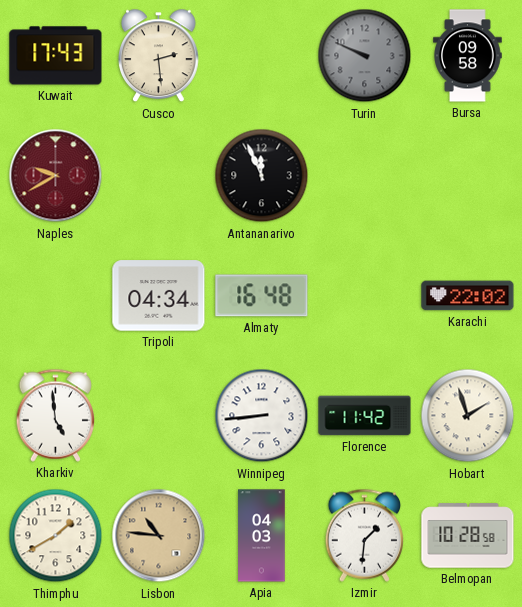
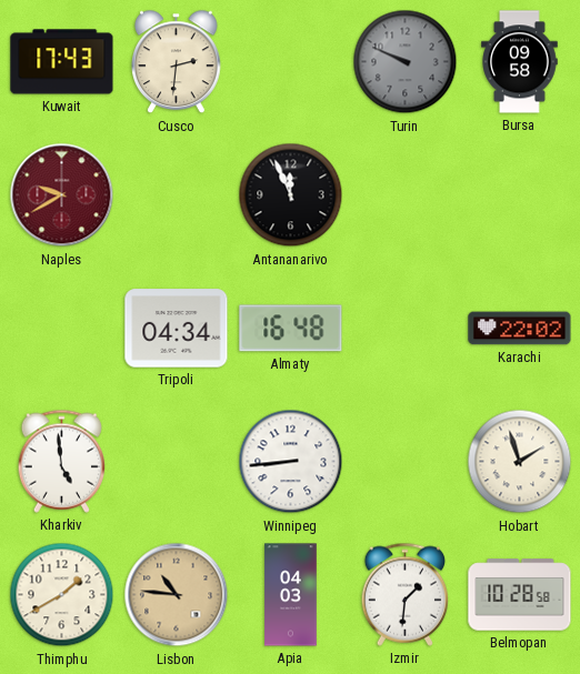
Cusco: 2:29 -> 2:31 (177, 62)
Florence: 11:42 -> none (365, 416)
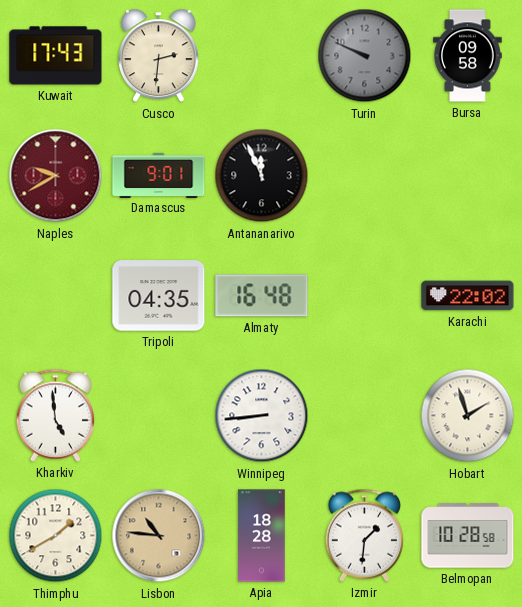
Damascus: none -> 9:01 (159, 175)
Tripoli: 04:34 -> 04:35 (159, 296)
Apia: 04:03 -> 18:28 (262, 536)
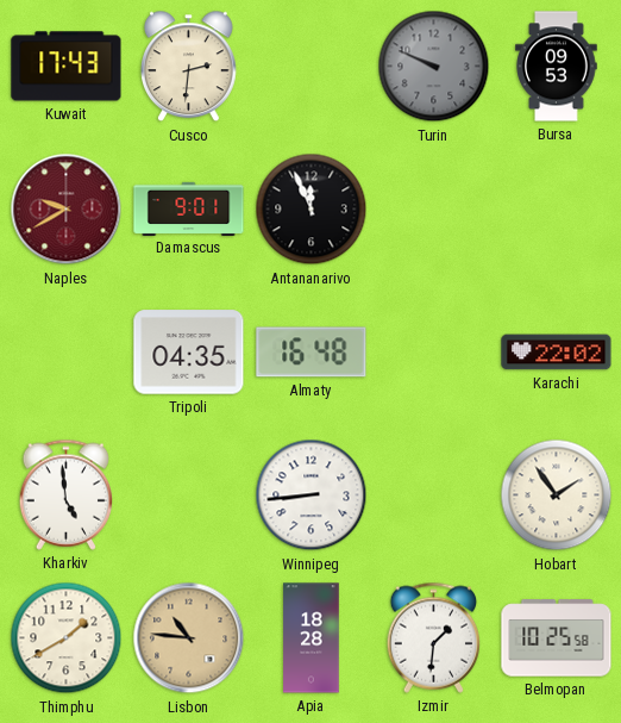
Bursa: 09:58 -> 09:53 (557, 67)
Hobart: 1:57 -> 1:54 (557, 495)
Belmopan: 10:28 -> 10:25 (557, 638)
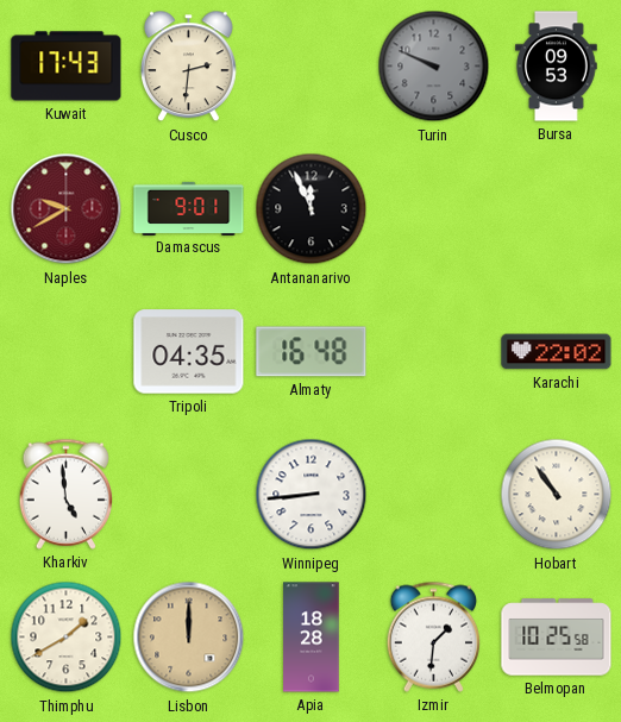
Hobart: 1:54 -> 10:54 (557, 495)
Lisbon: 10:46 -> 12:00 (189, 638)
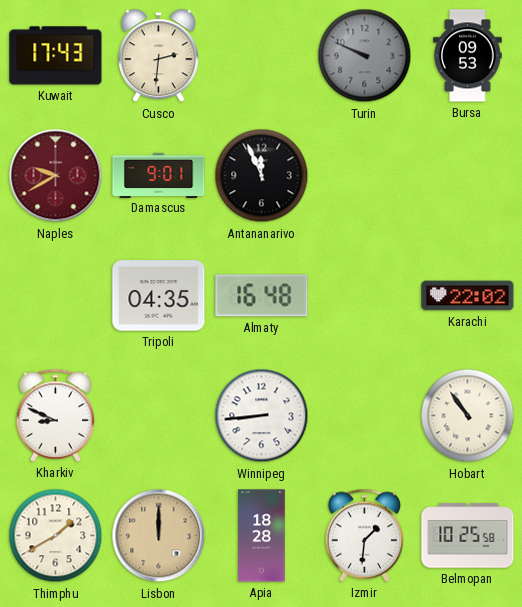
Kharkiv: 4:59 -> 8:49 (55, 415)
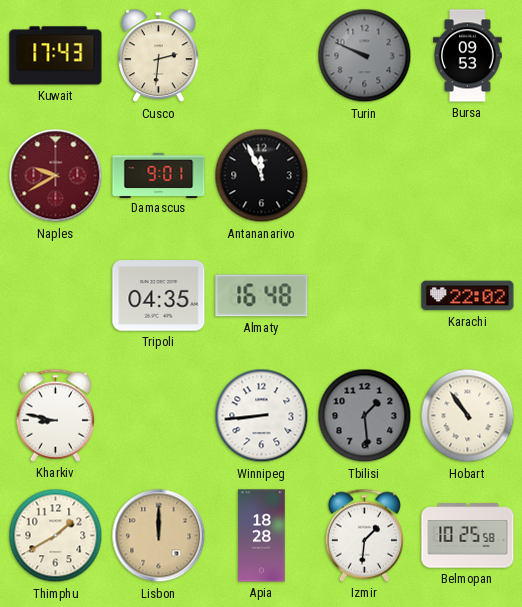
Kharkiv: 8:49 -> 8:47 (55, 415)
Tbilisi: none -> 1:29 (365, 416)
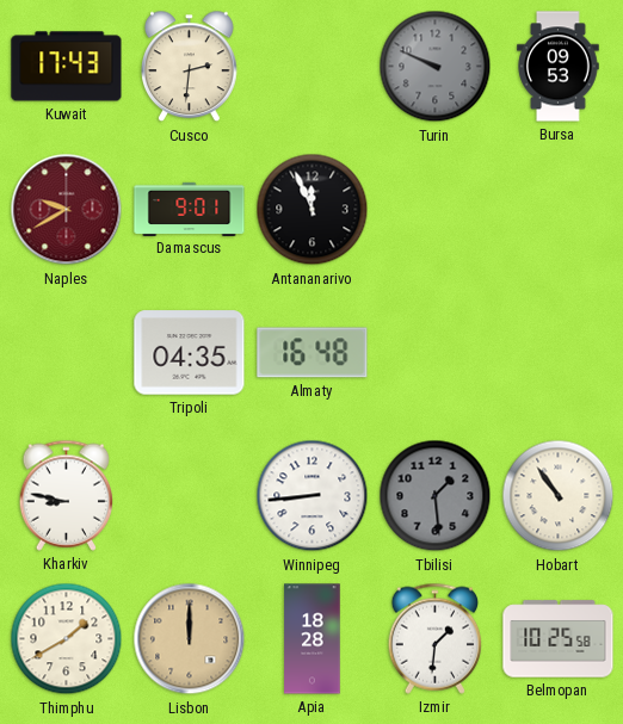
Karachi: 22:02 -> none (468, 296)
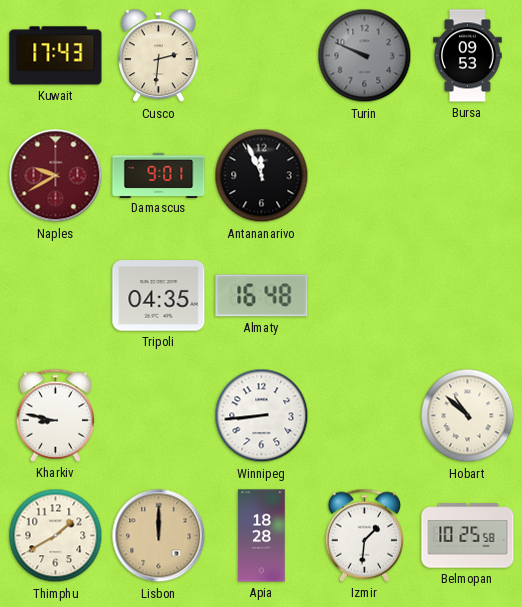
Tbilisi: 1:29 -> none (436, 496)
Hobart: 10:54 -> 10:52 (468, 416)
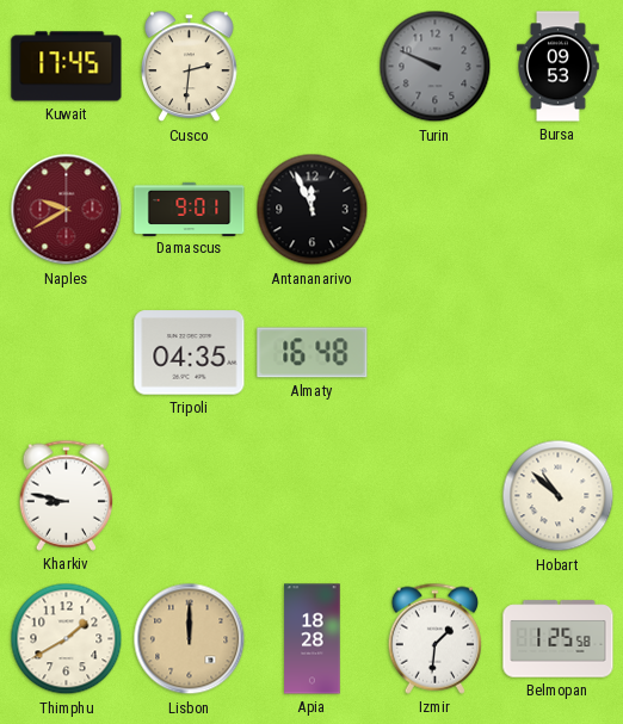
Kuwait: 17:43 -> 17:45 (67, 67)
Winnipeg: 8:44 -> none (262, 416)
Belmopan: 10:25 -> 1:25 (559, 639)
